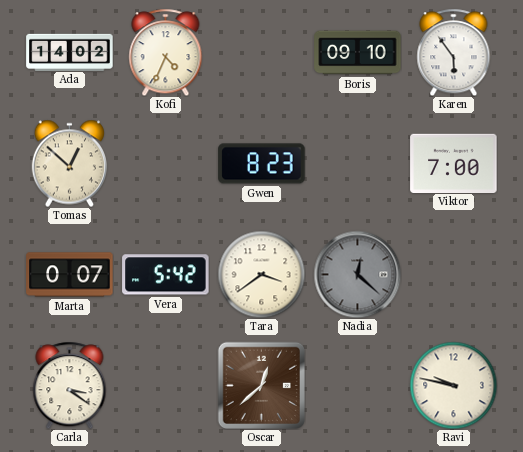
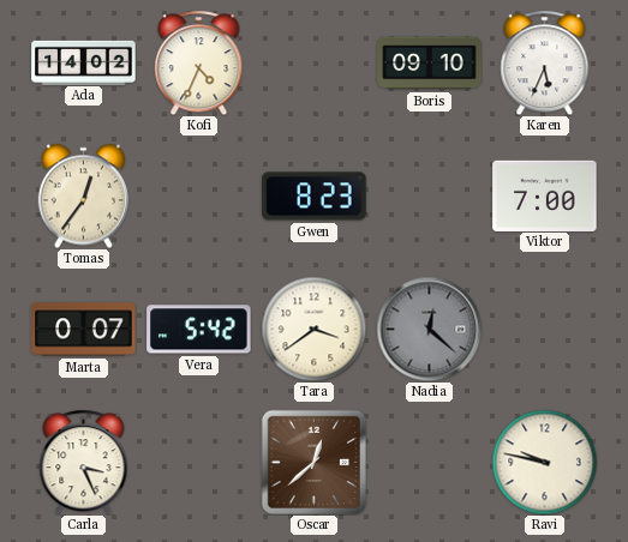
Karen: 5:54 -> 5:34 (545, 62)
Tomas: 12:52 -> 12:36 (84, 195)
Carla: 3:21 -> 3:26 (84, 462)
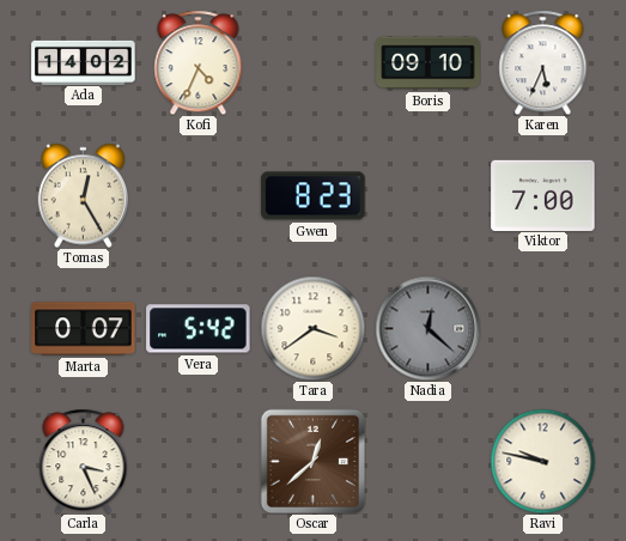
Tomas: 12:36 -> 12:25 (84, 195)
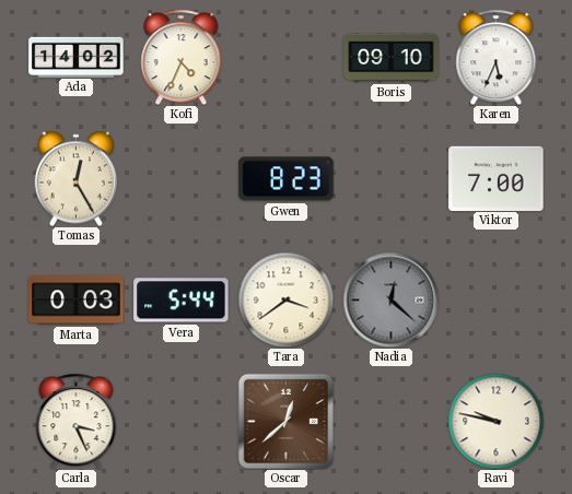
Marta: 0:07 -> 0:03 (77, 301)
Vera: 5:42 -> 5:44 (182, 301)
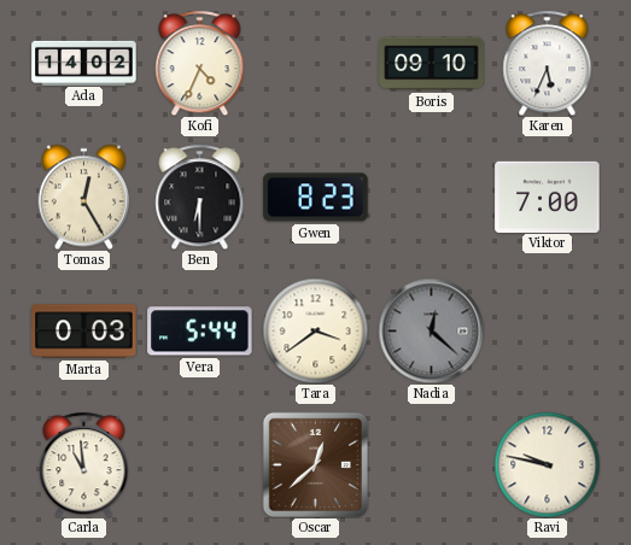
Ben: none -> 6:30 (200, 197)
Carla: 3:26 -> 10:59 (84, 464)
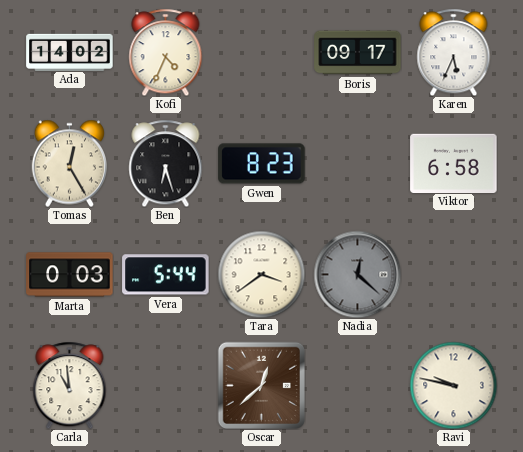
Boris: 09:10 -> 09:17 (358, 53)
Ben: 6:30 -> 6:27 (166, 163)
Viktor: 7:00 -> 6:58 (454, 163)
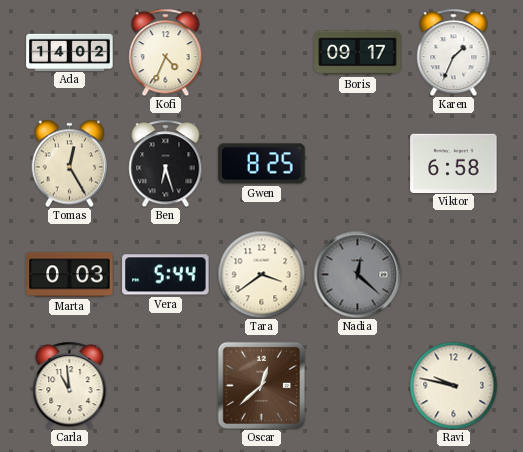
Karen: 5:34 -> 1:34 (454, 52)
Gwen: 8:23 -> 8:25 (262, 164)
